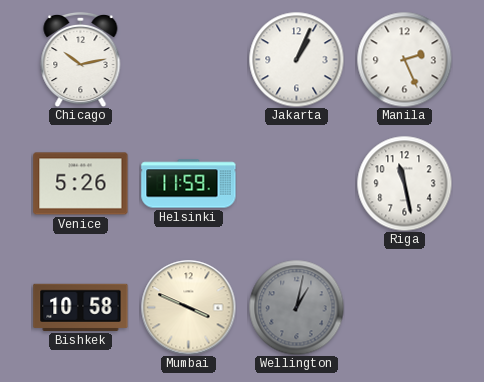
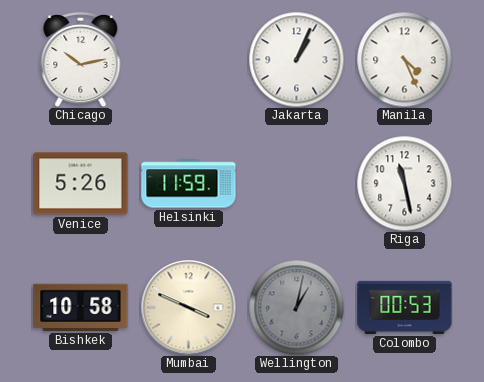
Manila: 2:26 -> 4:26 (404, 59)
Colombo: none -> 00:53 (405, 307)
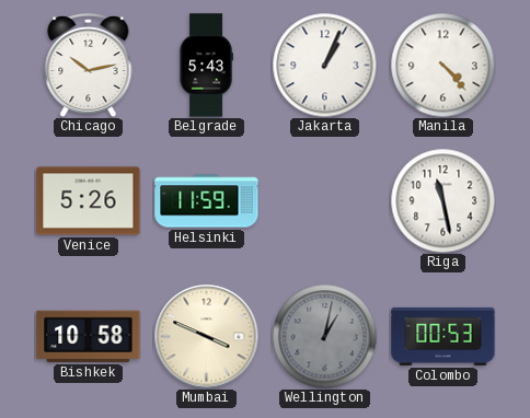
Belgrade: none -> 5:43 (206, 66)
Manila: 4:26 -> 4:23 (442, 65)
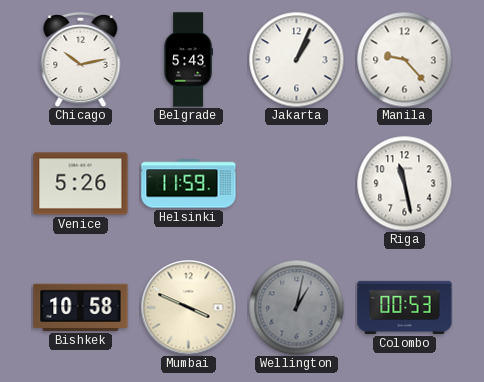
Manila: 4:23 -> 9:23 (404, 59)
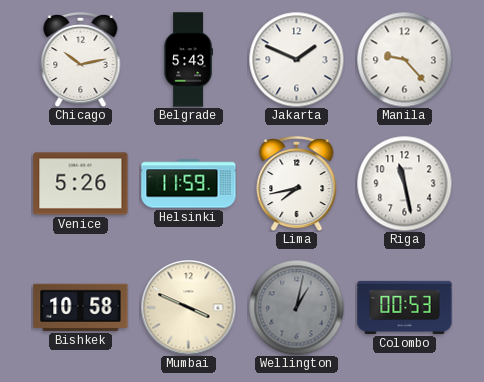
Jakarta: 1:04 -> 1:49 (296, 59)
Lima: none -> 7:43 (297, 183)
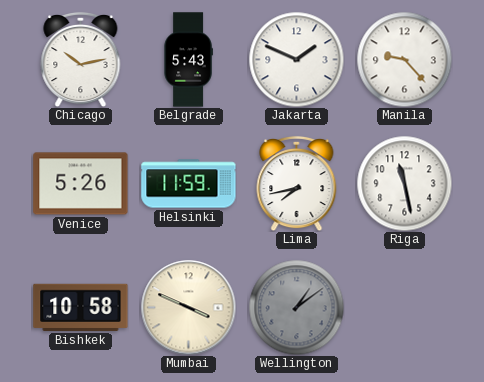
Wellington: 1:02 -> 1:09 (296, 307)
Colombo: 00:53 -> none (405, 307)
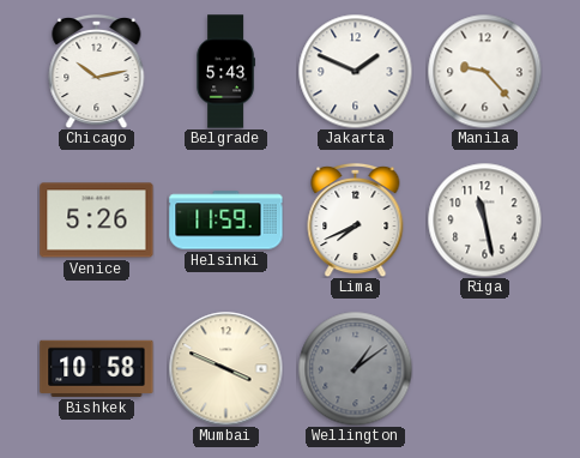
Lima: 7:43 -> 7:41 (356, 219)
